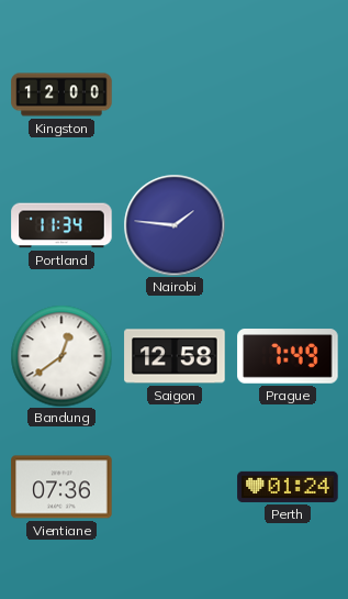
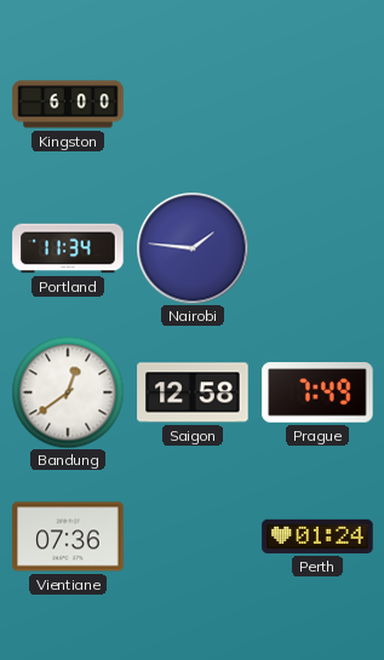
Kingston: 12:00 -> 6:00 (68, 104)
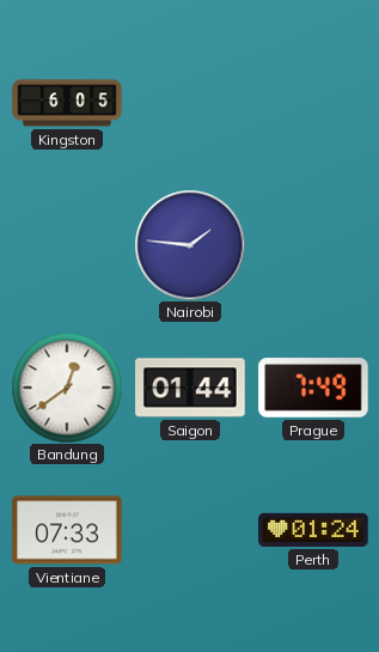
Kingston: 6:00 -> 6:05 (67, 103)
Portland: 11:34 -> none (68, 248)
Saigon: 12:58 -> 01:44 (190, 388)
Vientiane: 07:36 -> 07:33 (67, 530)
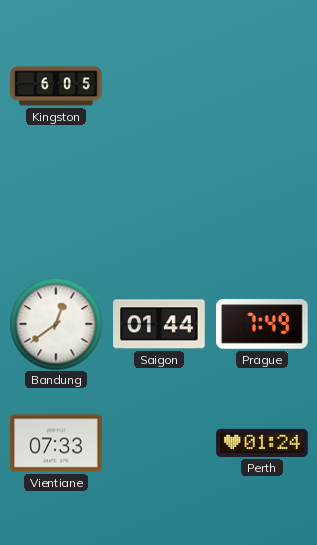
Nairobi: 1:46 -> none (190, 245)
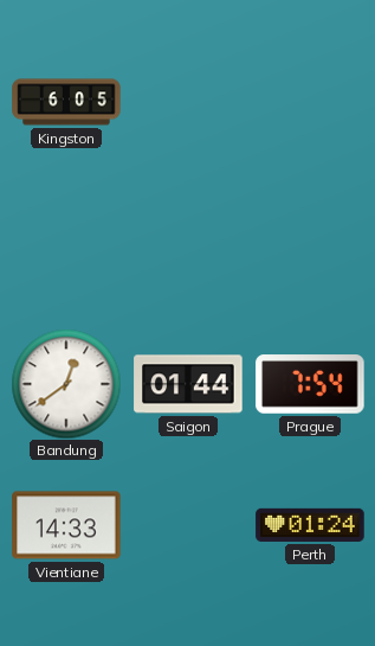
Prague: 7:49 -> 7:54 (310, 384)
Vientiane: 07:33 -> 14:33 (66, 525)
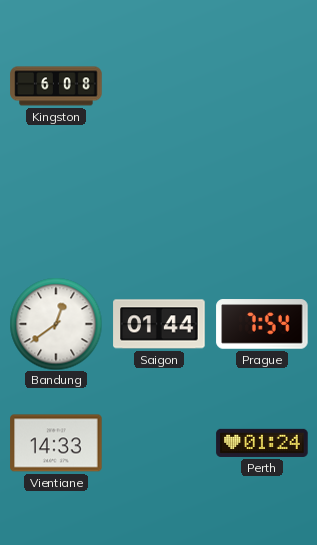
Kingston: 6:05 -> 6:08 (56, 86)
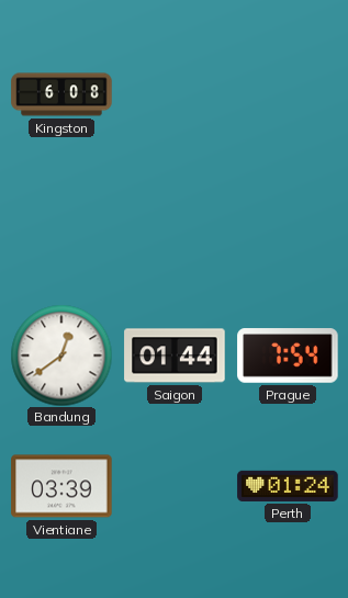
Vientiane: 14:33 -> 03:39 (61, 486)
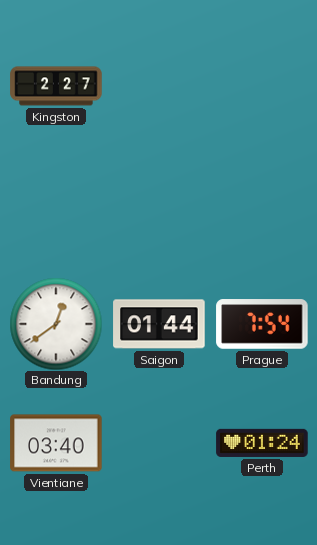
Kingston: 6:08 -> 2:27 (56, 86)
Vientiane: 03:39 -> 03:40 (56, 443)
